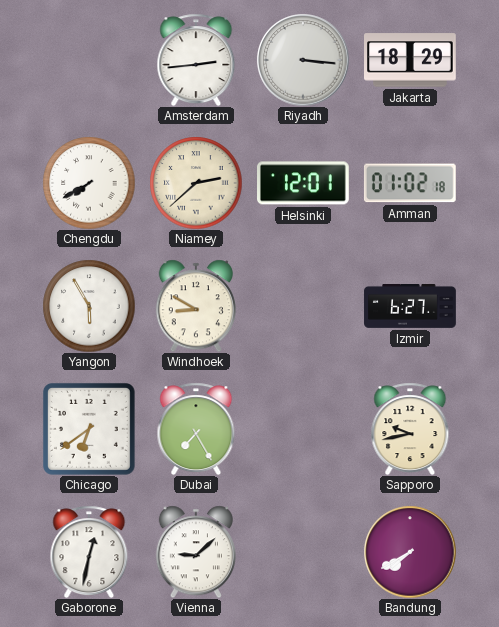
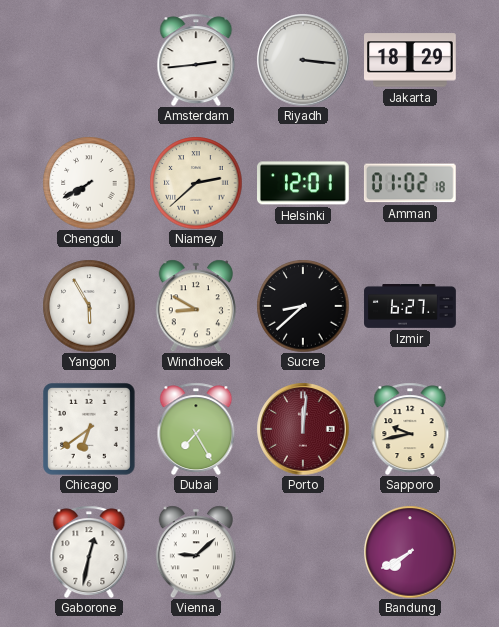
Sucre: none -> 8:38 (303, 306)
Porto: none -> 12:01 (303, 429)
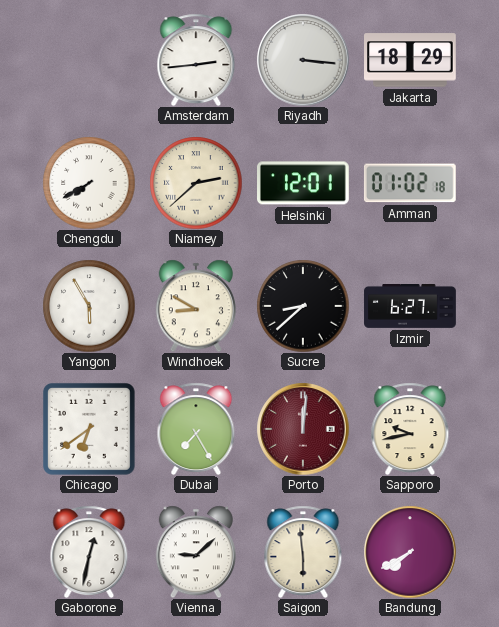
Saigon: none -> 5:59 (303, 552)
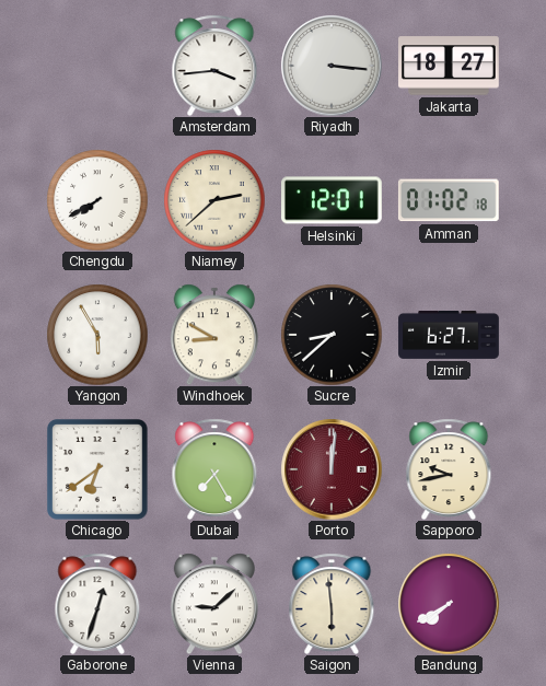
Amsterdam: 2:44 -> 3:44 (214, 66)
Jakarta: 18:29 -> 18:27 (450, 66)
Gaborone: 12:32 -> 12:33 (97, 604)
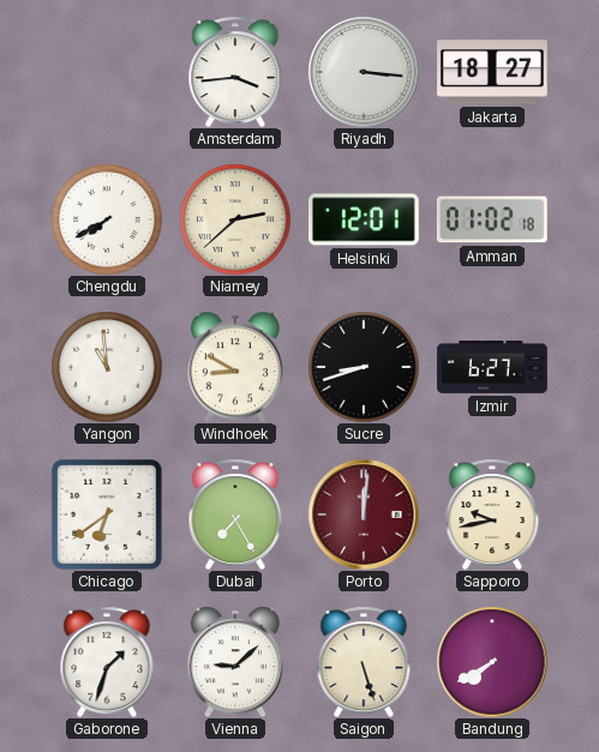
Yangon: 5:55 -> 10:59 (107, 367)
Sucre: 8:38 -> 8:42 (364, 367)
Gaborone: 12:33 -> 1:33 (107, 662)
Saigon: 5:59 -> 5:27 (364, 662)
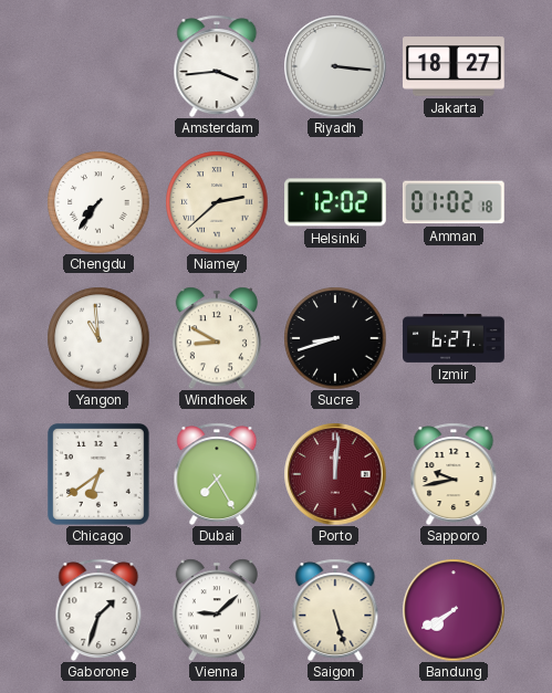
Chengdu: 7:40 -> 7:36 (98, 202)
Helsinki: 12:01 -> 12:02 (336, 202)
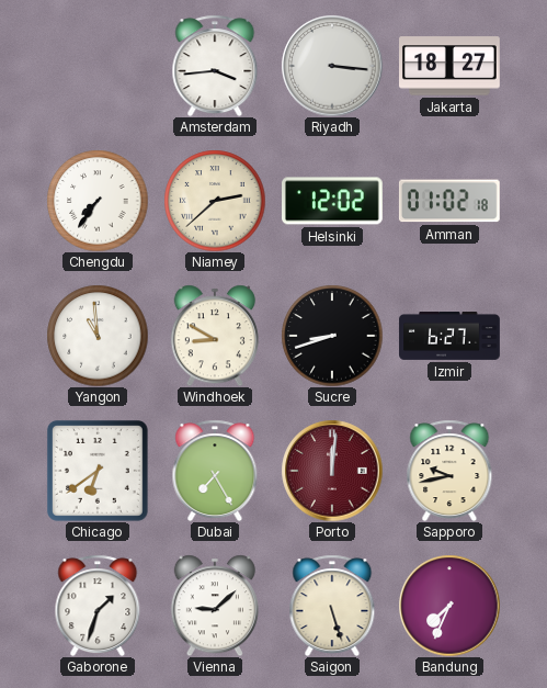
Bandung: 7:40 -> 7:34 (449, 606)
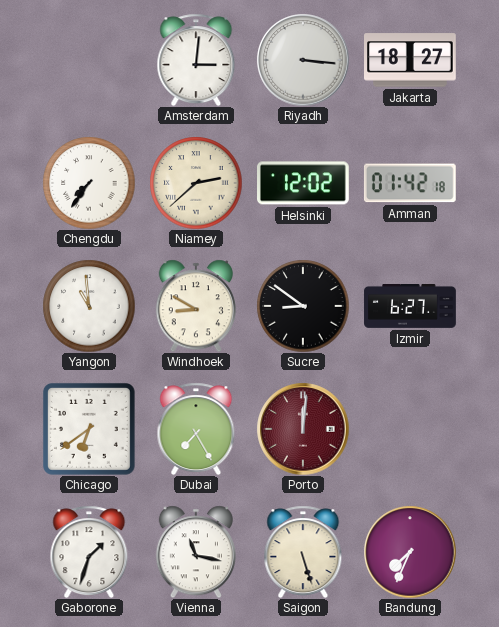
Amsterdam: 3:44 -> 3:01 (196, 60)
Amman: 01:02 -> 01:42 (410, 183)
Sucre: 8:42 -> 8:51 (303, 306)
Sapporo: 9:43 -> none (449, 471)
Vienna: 9:08 -> 11:17 (196, 552)
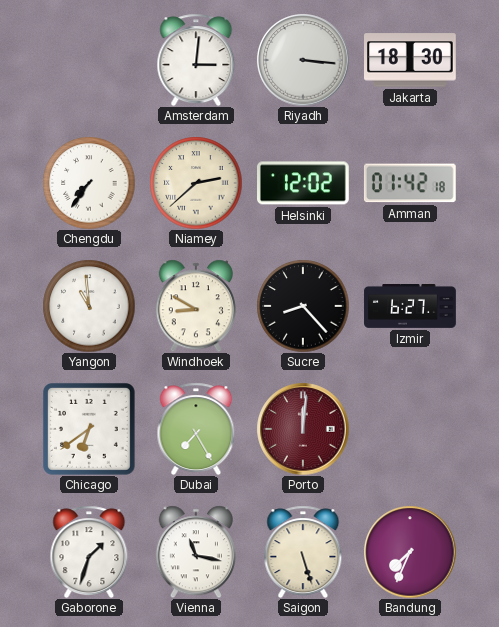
Jakarta: 18:27 -> 18:30 (411, 60)
Sucre: 8:51 -> 8:23 (303, 306)
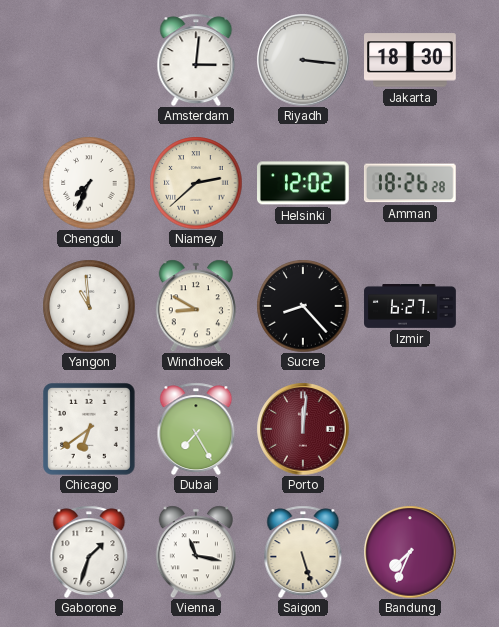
Chengdu: 7:36 -> 7:34 (89, 183)
Amman: 01:42 -> 18:26 (410, 183)
